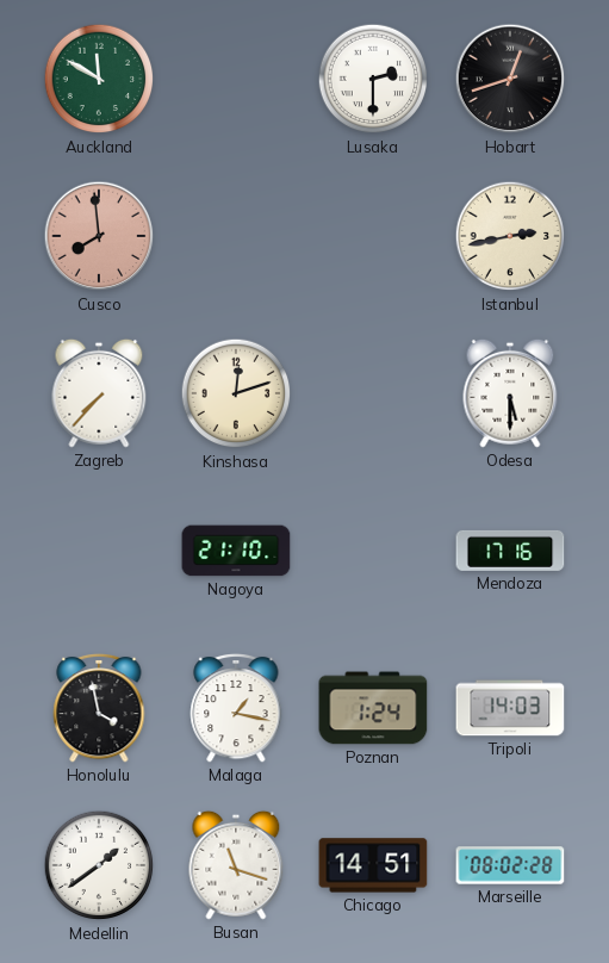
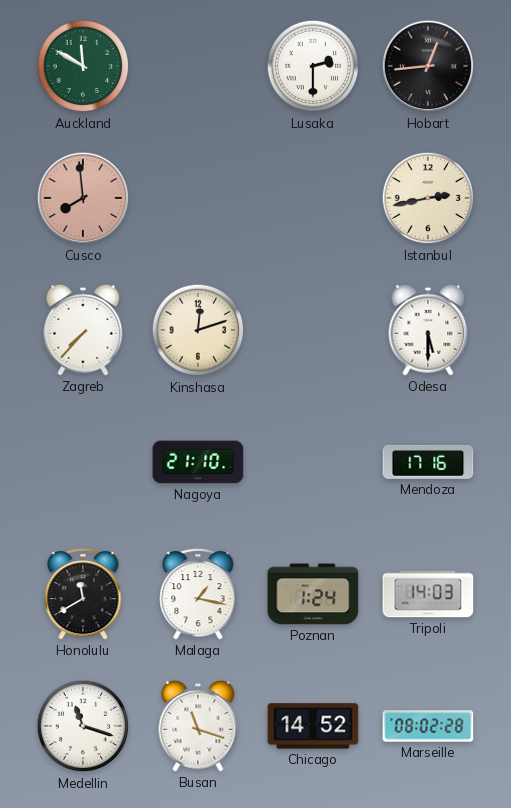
Hobart: 12:42 -> 12:44 (428, 66)
Honolulu: 3:58 -> 11:40 (83, 594)
Medellin: 1:39 -> 11:18 (83, 726)
Chicago: 14:51 -> 14:52 (313, 726)
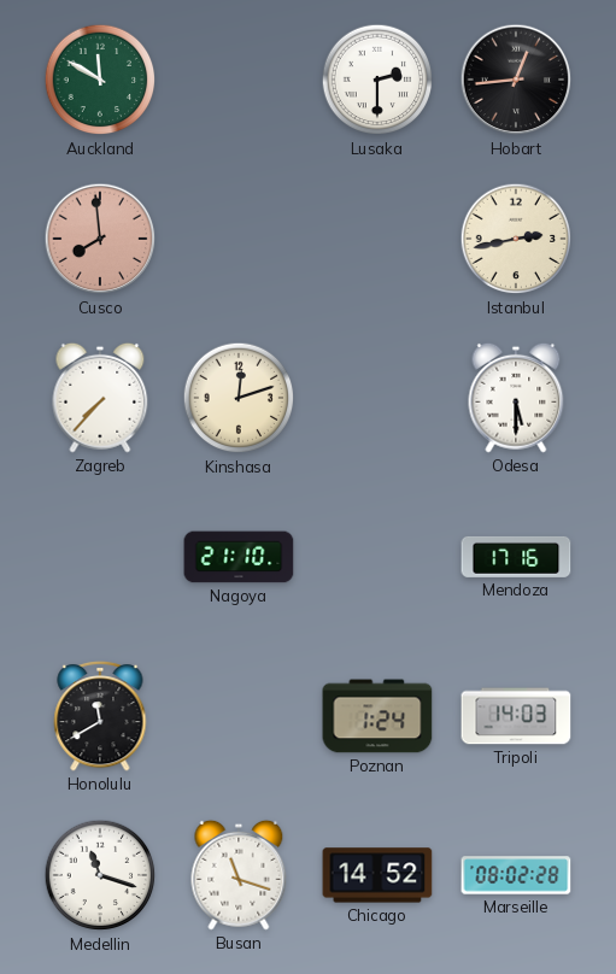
Malaga: 1:17 -> none (198, 594)
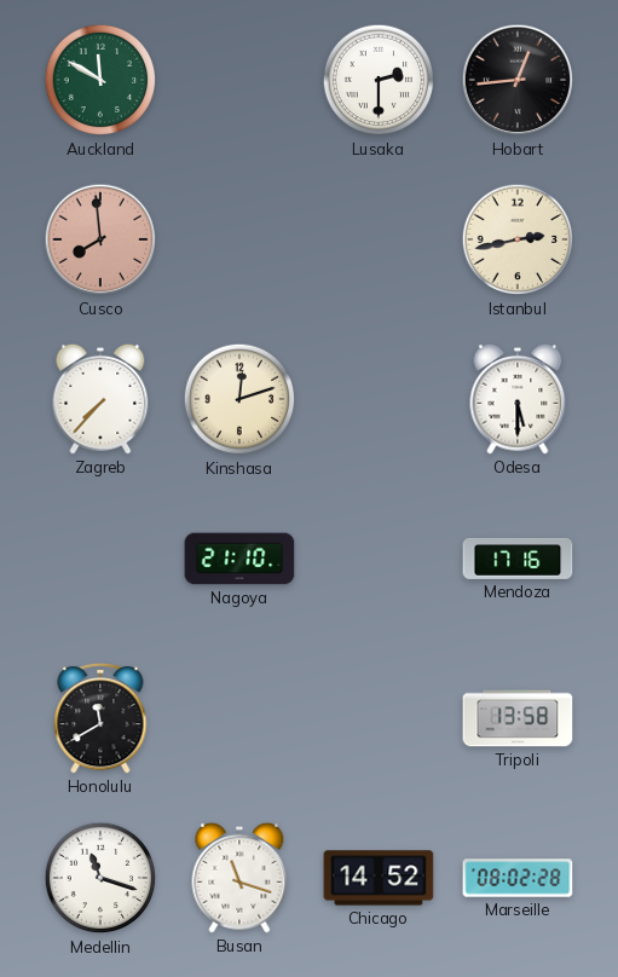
Poznan: 1:24 -> none (377, 716)
Tripoli: 14:03 -> 13:58 (518, 718)
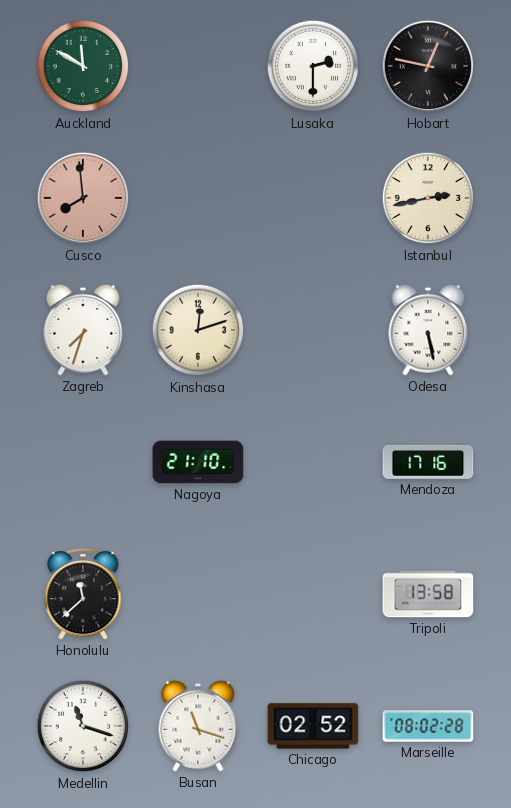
Hobart: 12:44 -> 12:47 (428, 66)
Zagreb: 7:37 -> 7:33 (83, 330)
Odesa: 5:30 -> 5:28 (428, 330)
Honolulu: 11:40 -> 11:38 (83, 594)
Chicago: 14:52 -> 02:52 (313, 726)
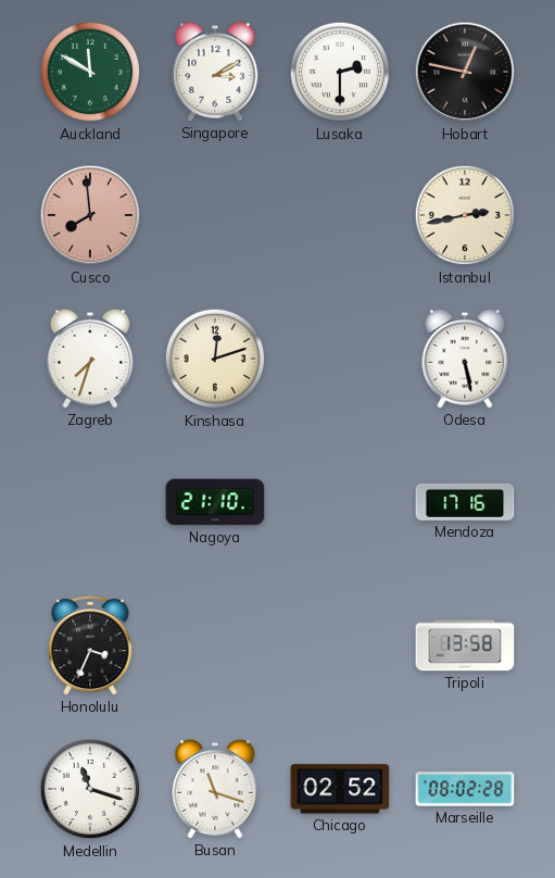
Singapore: none -> 3:10 (215, 72)
Honolulu: 11:38 -> 3:34 (90, 645)
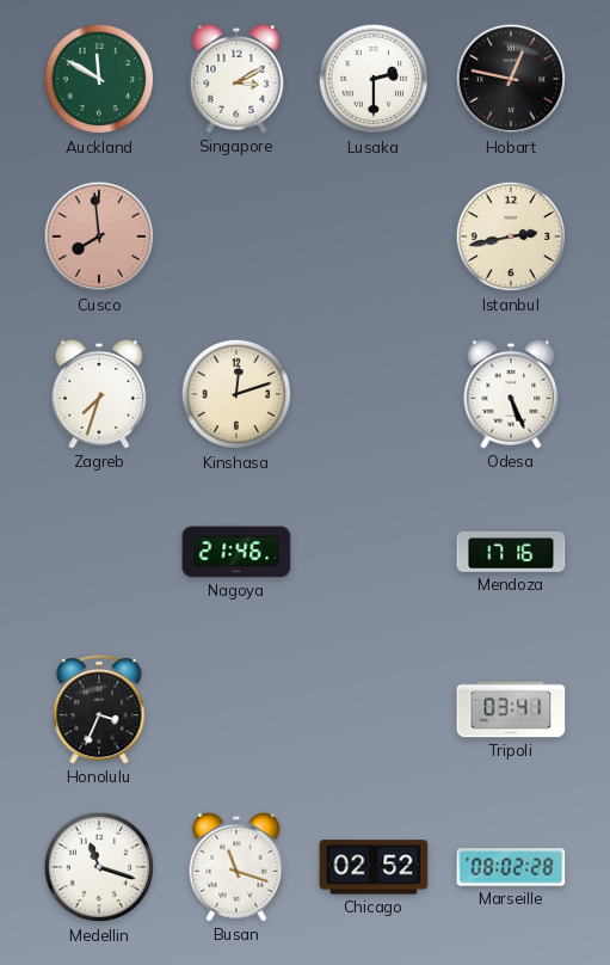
Odesa: 5:28 -> 5:26 (511, 394)
Nagoya: 21:10 -> 21:46 (236, 552)
Tripoli: 13:58 -> 03:41 (511, 709)
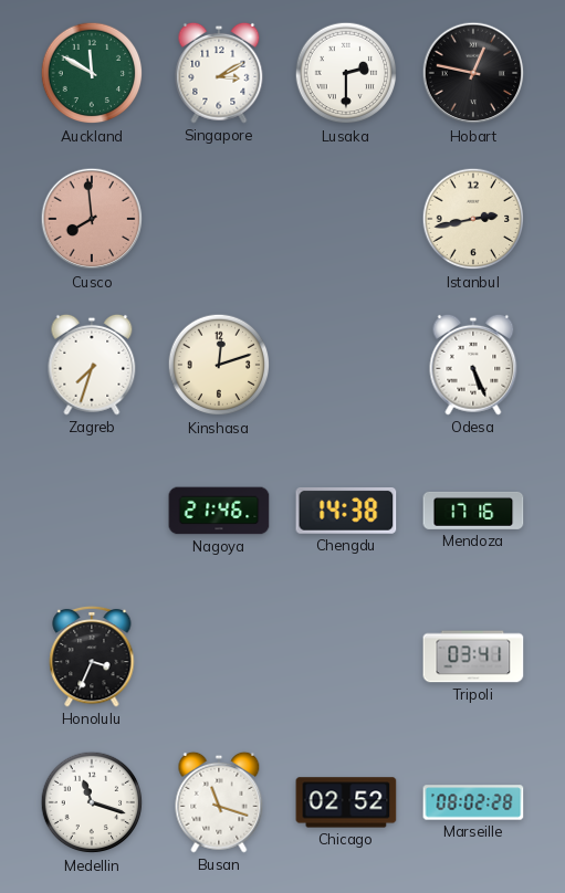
Chengdu: none -> 14:38 (346, 512)
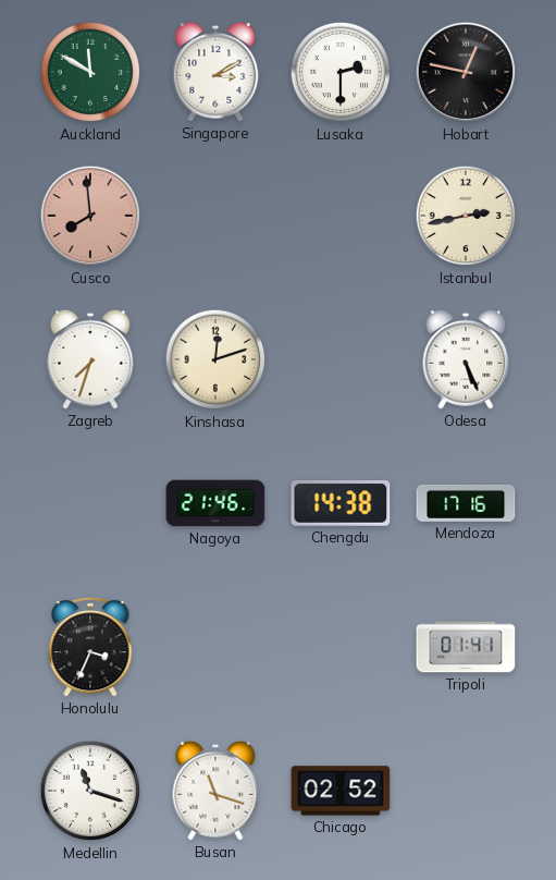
Tripoli: 03:41 -> 01:41 (466, 647)
Marseille: 08:02 -> none (473, 802)
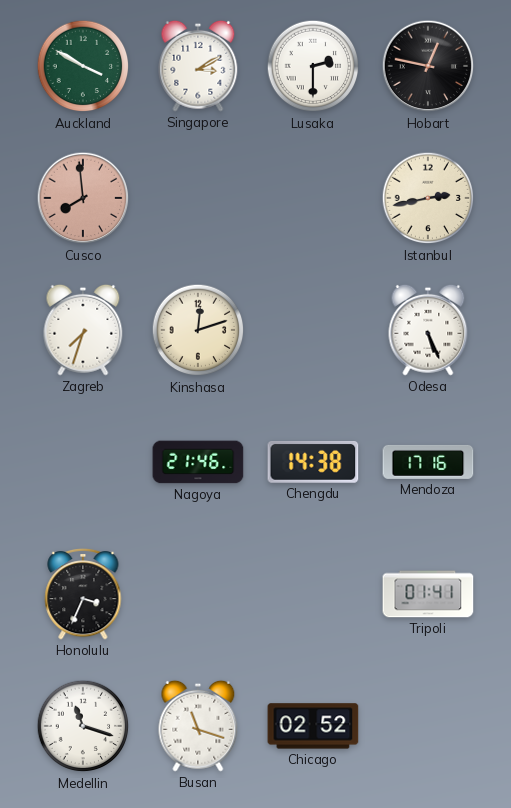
Auckland: 11:50 -> 3:50 (83, 66)
